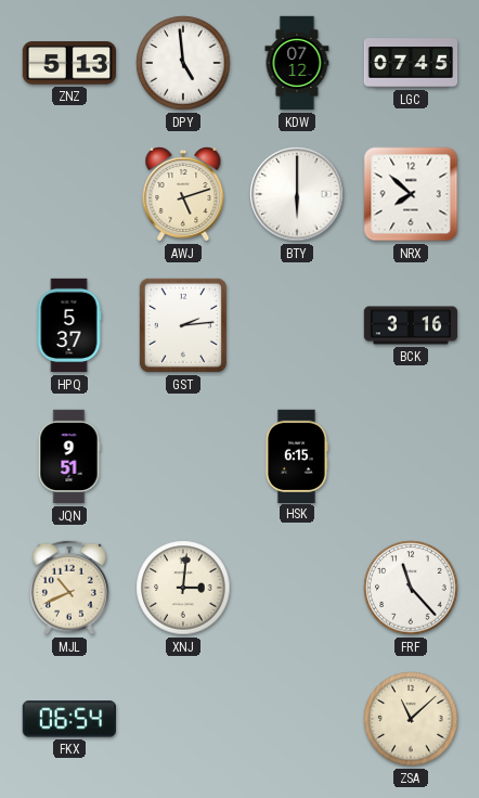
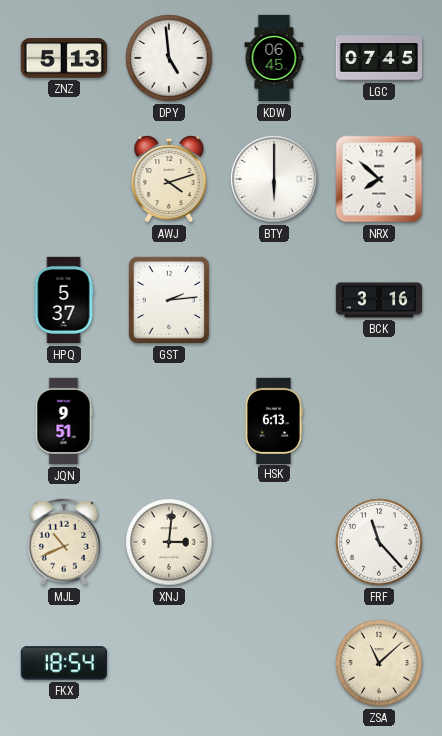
KDW: 07:12 -> 06:45 (274, 58)
AWJ: 5:12 -> 4:12 (169, 180)
HSK: 6:15 -> 6:13 (273, 420)
FKX: 06:54 -> 18:54 (63, 663)
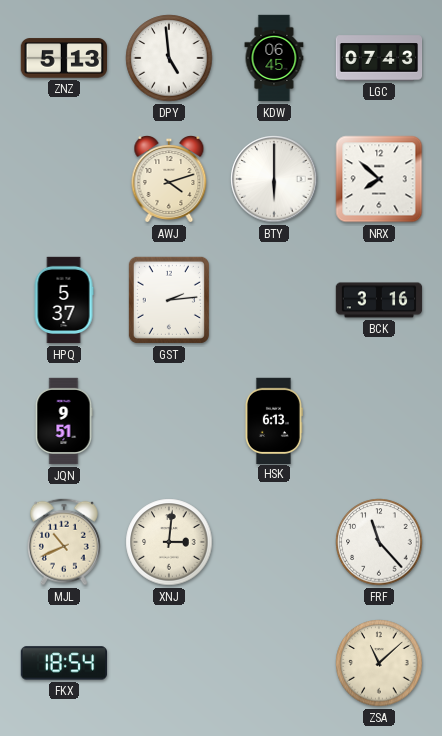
LGC: 07:45 -> 07:43 (379, 58)
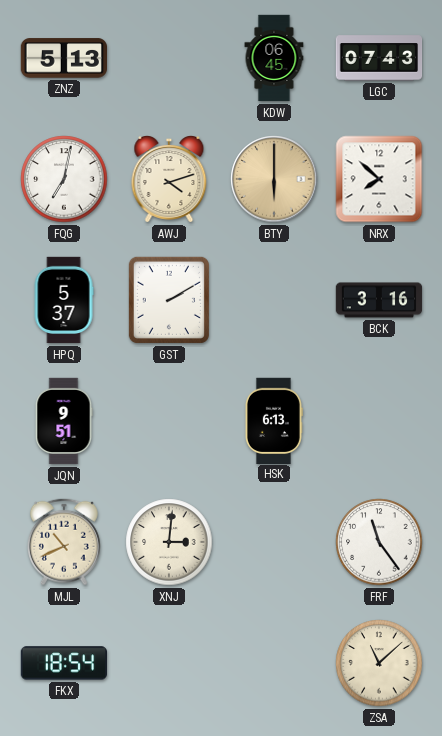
DPY: 4:59 -> none (169, 58)
FQG: none -> 7:02 (64, 179)
BTY dial: white -> champagne (274, 179)
GST: 2:14 -> 2:10 (169, 300)
FRF: 11:23 -> 11:24 (379, 542)
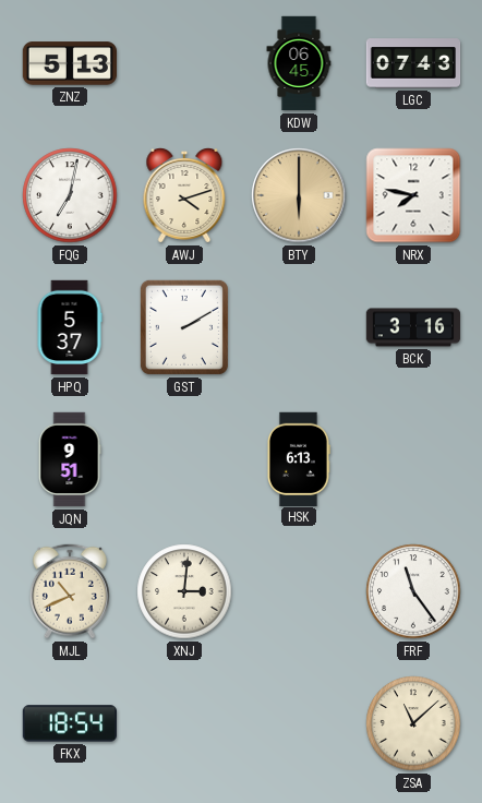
NRX: 7:52 -> 7:47 (413, 195)
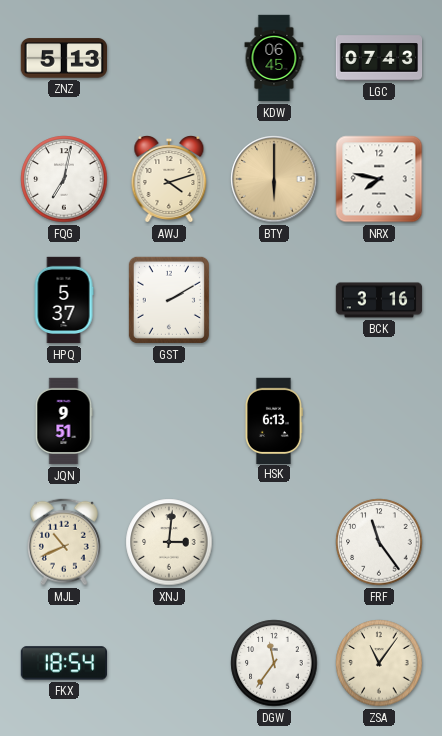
DGW: none -> 11:36 (274, 663)
ZSA: 11:08 -> 11:06 (379, 663)
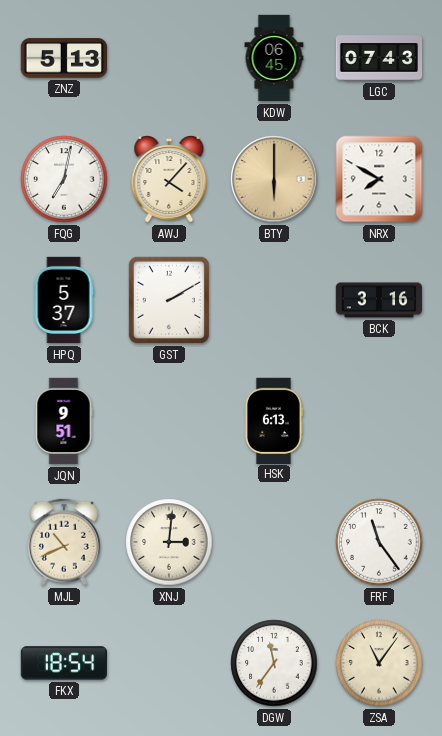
AWJ: 4:12 -> 4:07 (169, 180)
NRX: 7:47 -> 7:50 (379, 179)
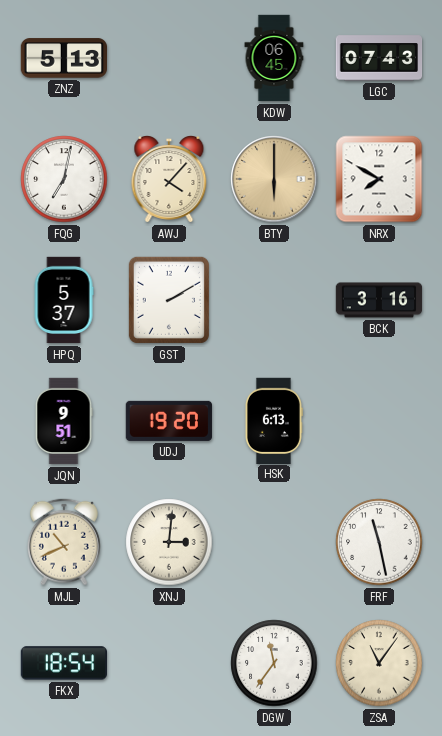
UDJ: none -> 19:20 (168, 421)
FRF: 11:24 -> 11:28 (379, 542)
